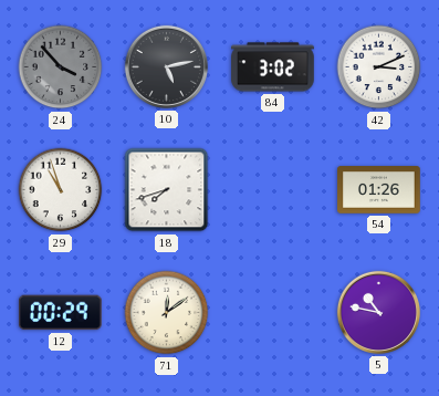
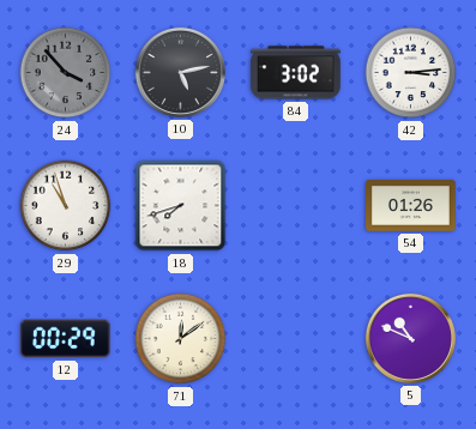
42: 3:11 -> 3:14 (411, 73)
5: 10:47 -> 10:49 (410, 338)
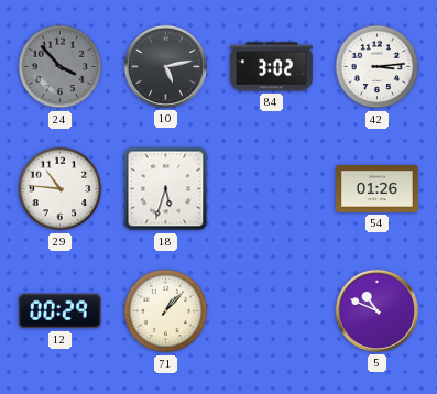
29: 10:57 -> 10:46 (61, 189)
18: 7:42 -> 5:33 (166, 189)
71: 12:09 -> 1:07 (166, 311)
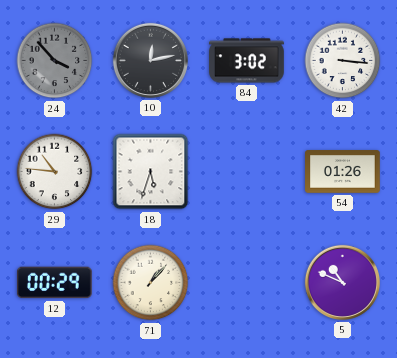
10: 5:13 -> 12:13 (150, 60)
42: 3:14 -> 3:16 (343, 61)
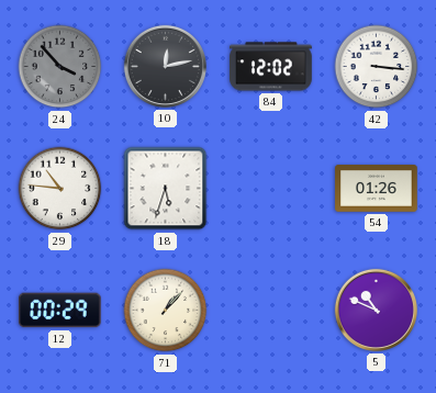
84: 3:02 -> 12:02 (271, 67)
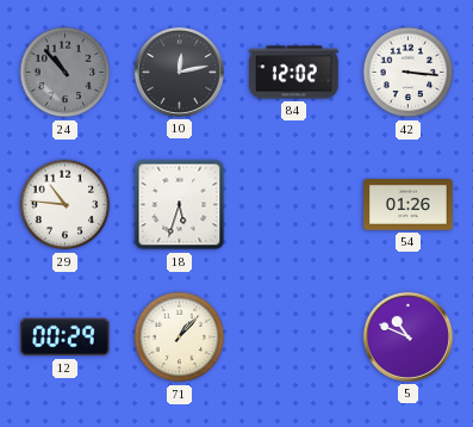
24: 3:53 -> 10:53 (66, 73)
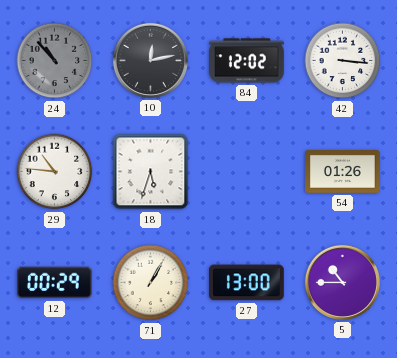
71: 1:07 -> 1:05 (151, 283)
27: none -> 13:00 (247, 283)
5: 10:49 -> 10:45 (342, 282)
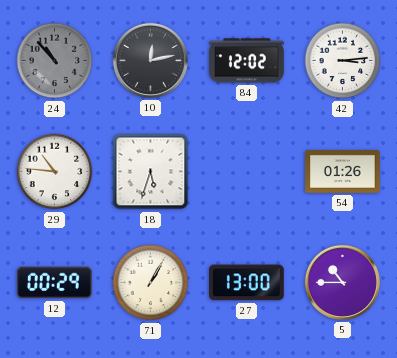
42: 3:16 -> 3:14 (343, 61)
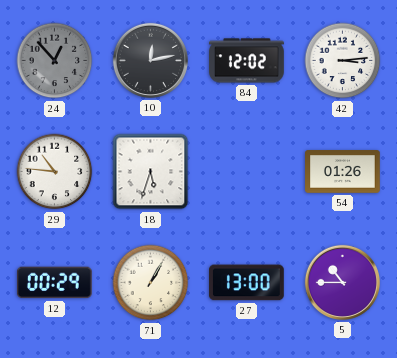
24: 10:53 -> 12:53 (55, 61)
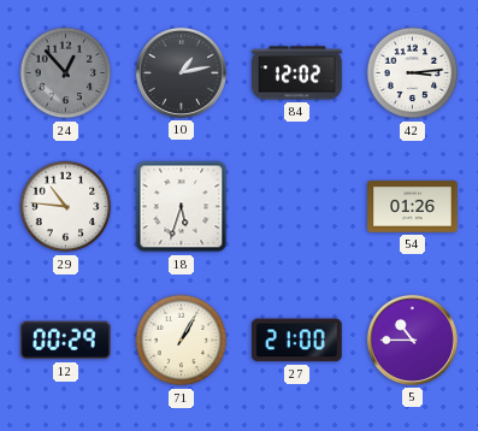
10: 12:13 -> 1:13 (181, 72)
27: 13:00 -> 21:00 (297, 341)
